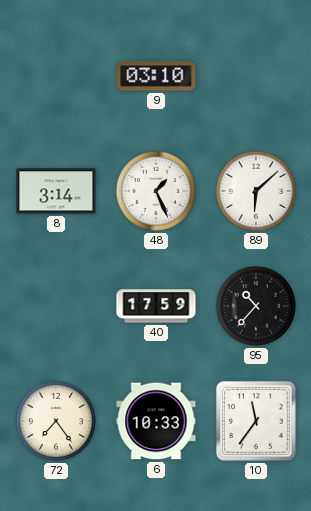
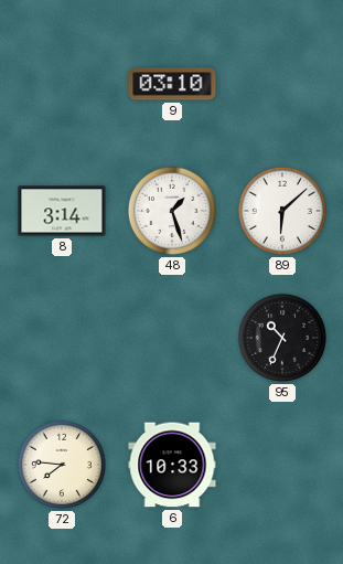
48: 1:26 -> 1:27 (172, 211)
40: 17:59 -> none (156, 306)
95: 10:37 -> 10:34 (282, 338)
72: 7:24 -> 7:46 (62, 465)
10: 11:36 -> none (256, 421)
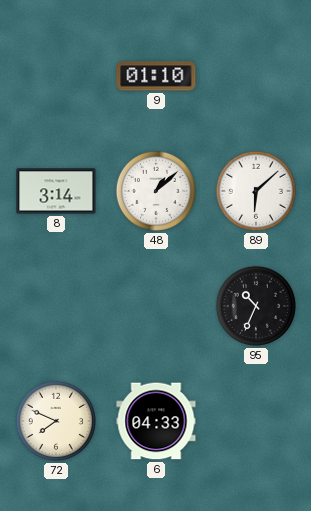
9: 03:10 -> 01:10 (156, 76)
48: 1:27 -> 1:08 (156, 191)
72: 7:46 -> 7:49 (56, 421)
6: 10:33 -> 04:33 (156, 421)
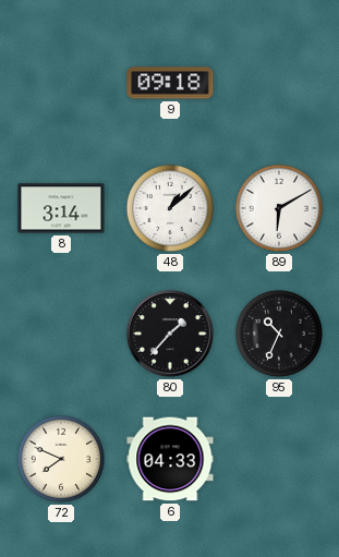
9: 01:10 -> 09:18 (170, 83)
89: 6:08 -> 6:10 (279, 208)
80: none -> 1:37 (170, 334)
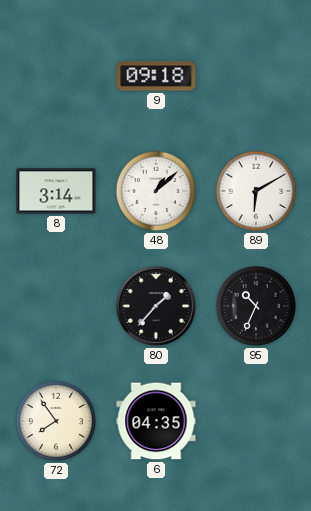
72: 7:49 -> 7:54 (56, 421)
6: 04:33 -> 04:35 (156, 421)
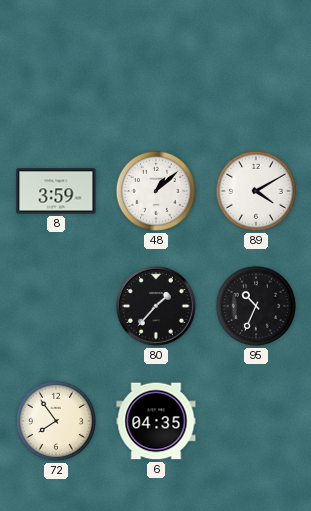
9: 09:18 -> none (156, 76)
8: 3:14 -> 3:59 (56, 191)
89: 6:10 -> 4:10 (256, 191)
